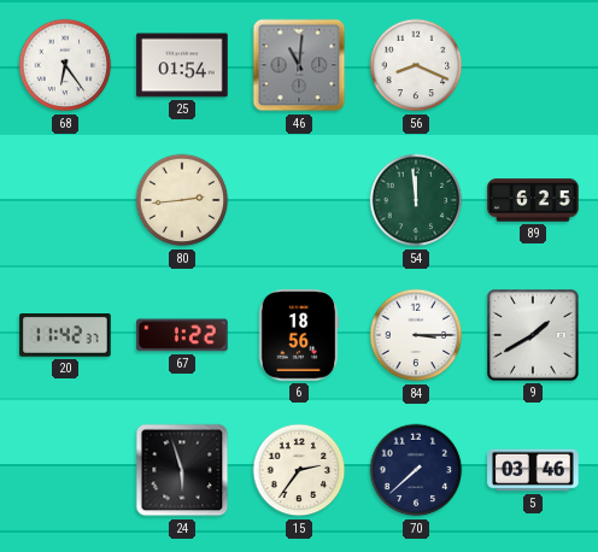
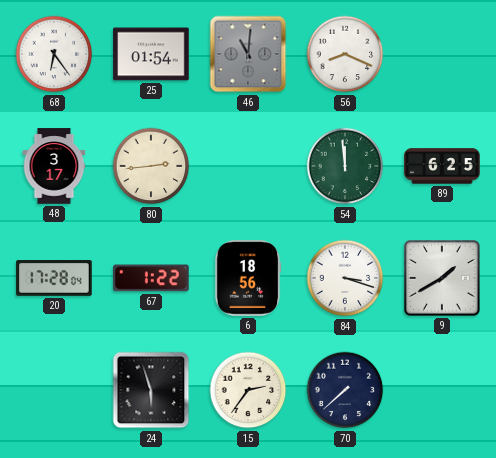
48: none -> 3:17 (54, 166)
20: 11:42 -> 17:28 (54, 278)
84: 3:15 -> 3:18 (345, 278)
5: 03:46 -> none (533, 470)
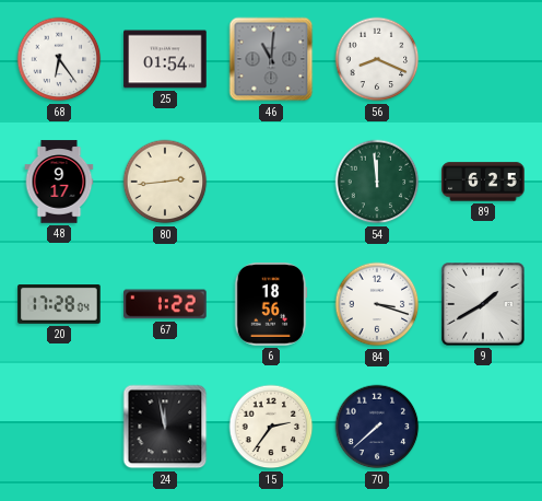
48: 3:17 -> 9:17 (59, 182)
24: 5:57 -> 11:58 (165, 427)
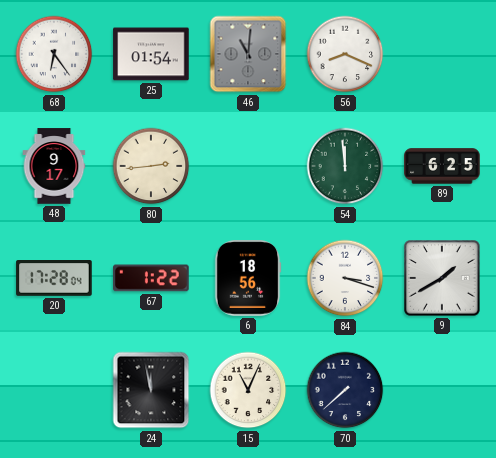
15: 2:36 -> 11:04 (248, 390)
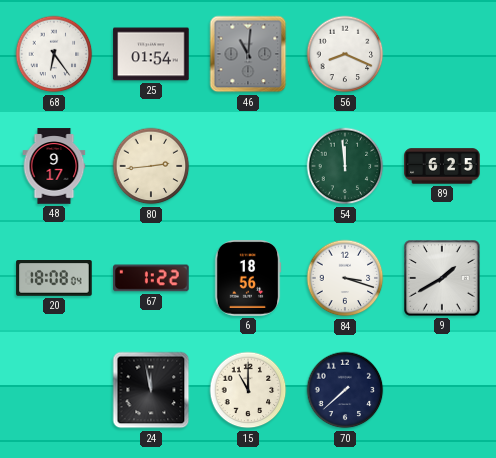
20: 17:28 -> 18:08 (54, 278)
15: 11:04 -> 11:00 (248, 390)
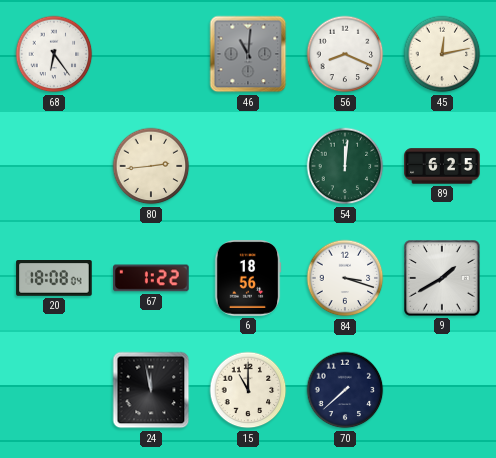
25: 01:54 -> none (151, 54)
45: none -> 12:13 (442, 54)
48: 9:17 -> none (54, 166)
54: 11:59 -> 12:01 (345, 166)
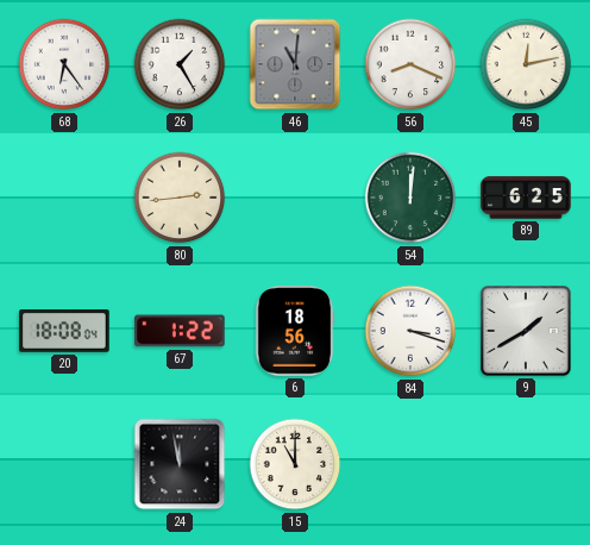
26: none -> 1:25 (180, 64)
70: 7:38 -> none (345, 390)
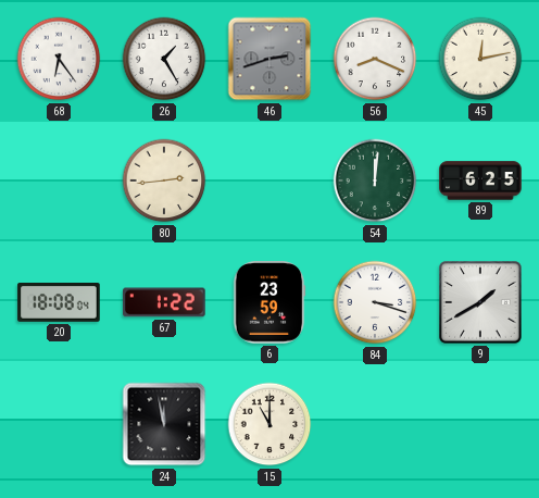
46: 11:01 -> 2:42 (269, 59)
6: 18:56 -> 23:59 (269, 302)
